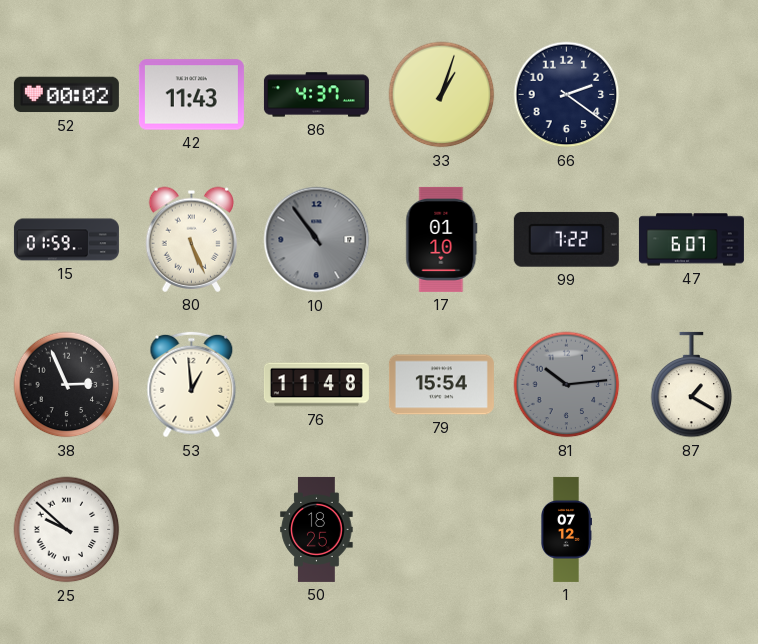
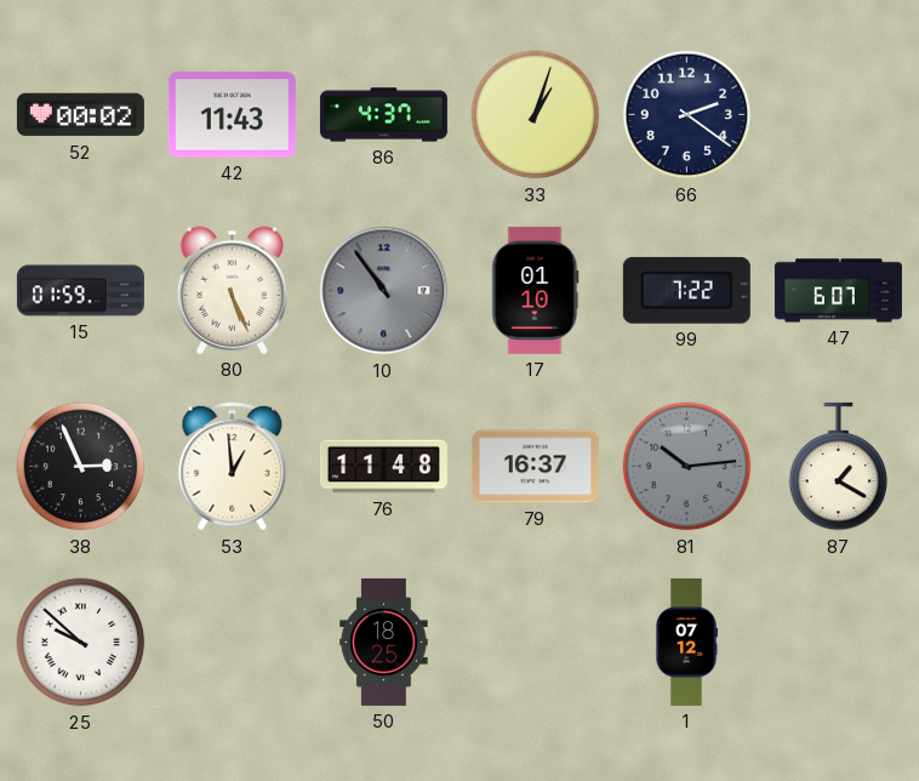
79: 15:54 -> 16:37 (535, 467)
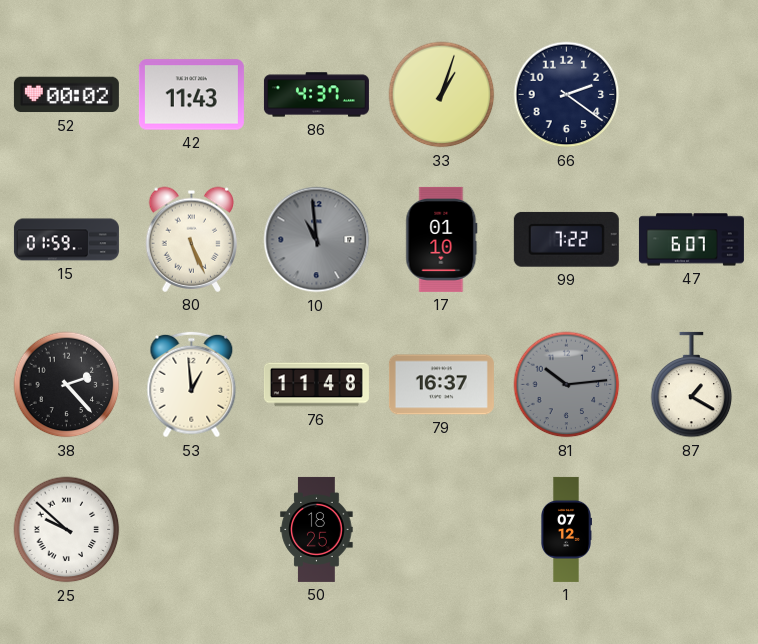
10: 10:54 -> 10:59 (317, 240)
38: 2:56 -> 2:23 (67, 385)
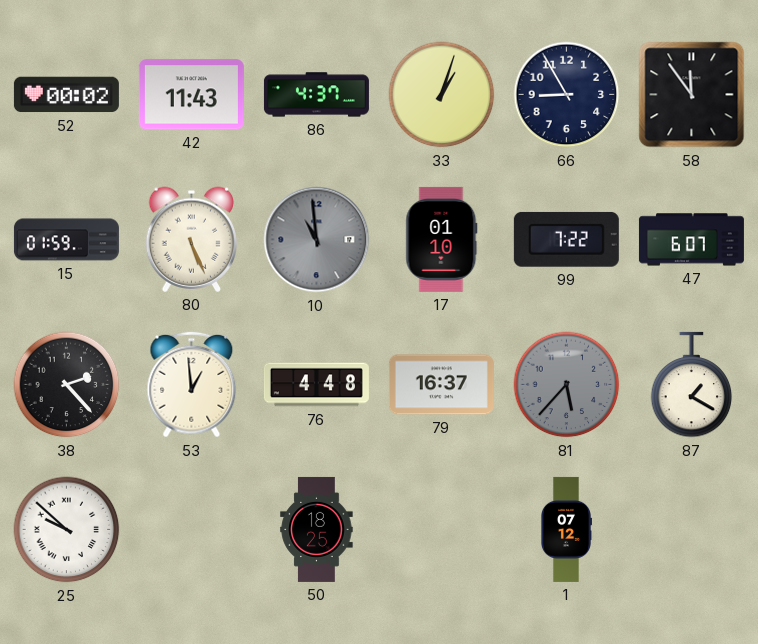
66: 2:21 -> 8:55 (567, 95)
58: none -> 11:54 (692, 95)
76: 11:48 -> 4:48 (316, 385)
81: 10:14 -> 5:37 (567, 385)
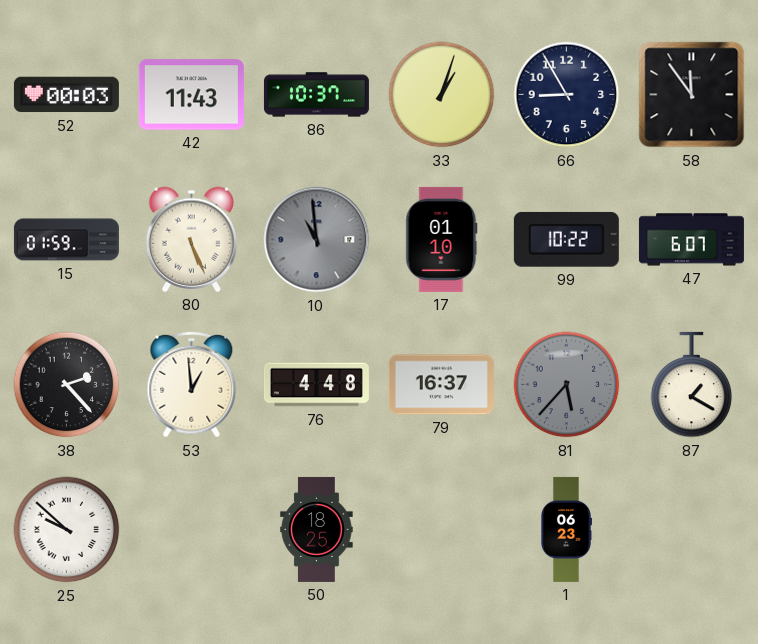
52: 00:02 -> 00:03 (66, 95)
86: 4:37 -> 10:37 (316, 95)
99: 7:22 -> 10:22 (566, 239)
1: 07:12 -> 06:23 (566, 529)
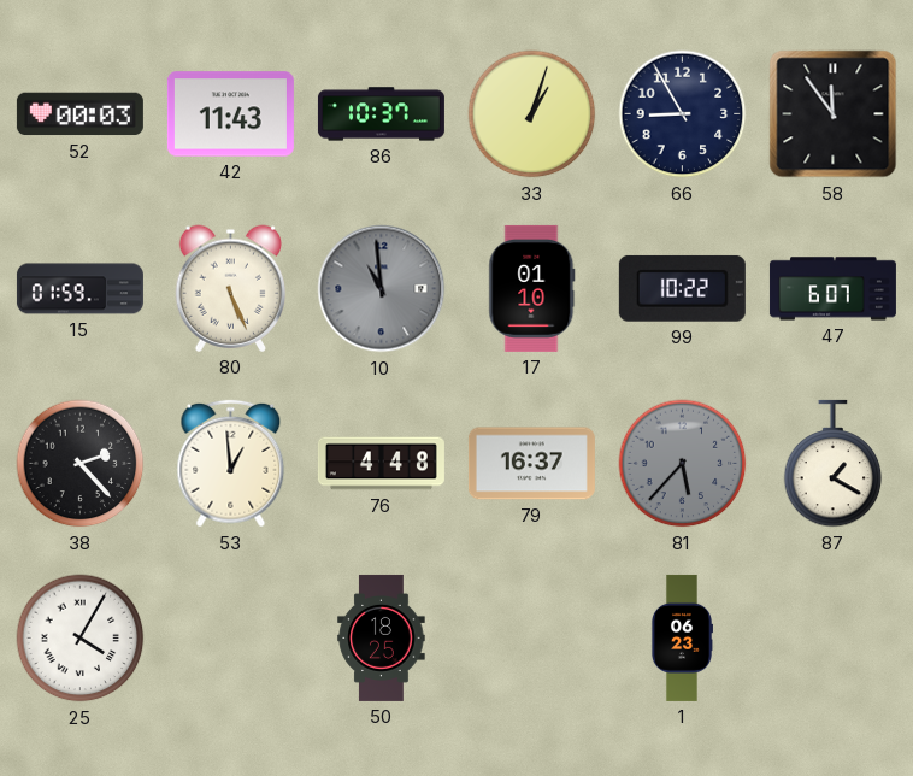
25: 9:52 -> 4:05 (81, 639)
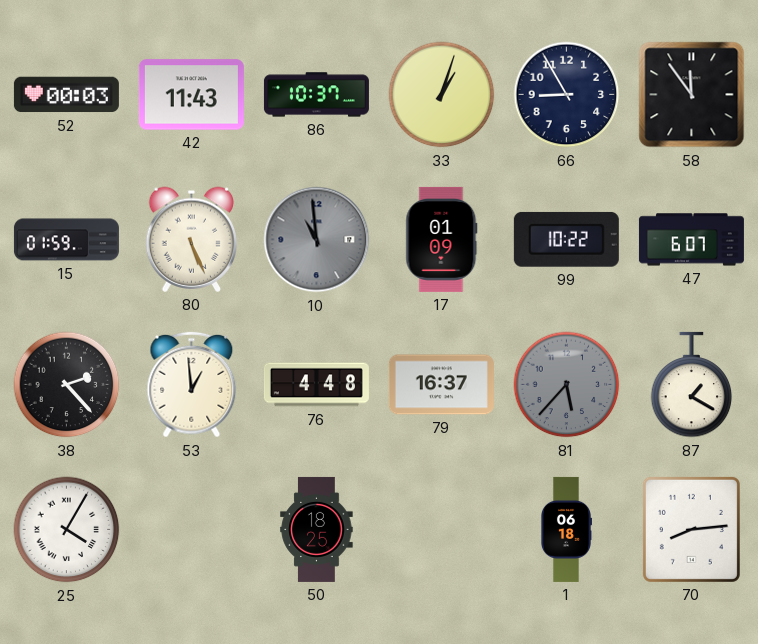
17: 01:10 -> 01:09 (442, 239)
1: 06:23 -> 06:18 (566, 529)
70: none -> 8:14 (691, 529)
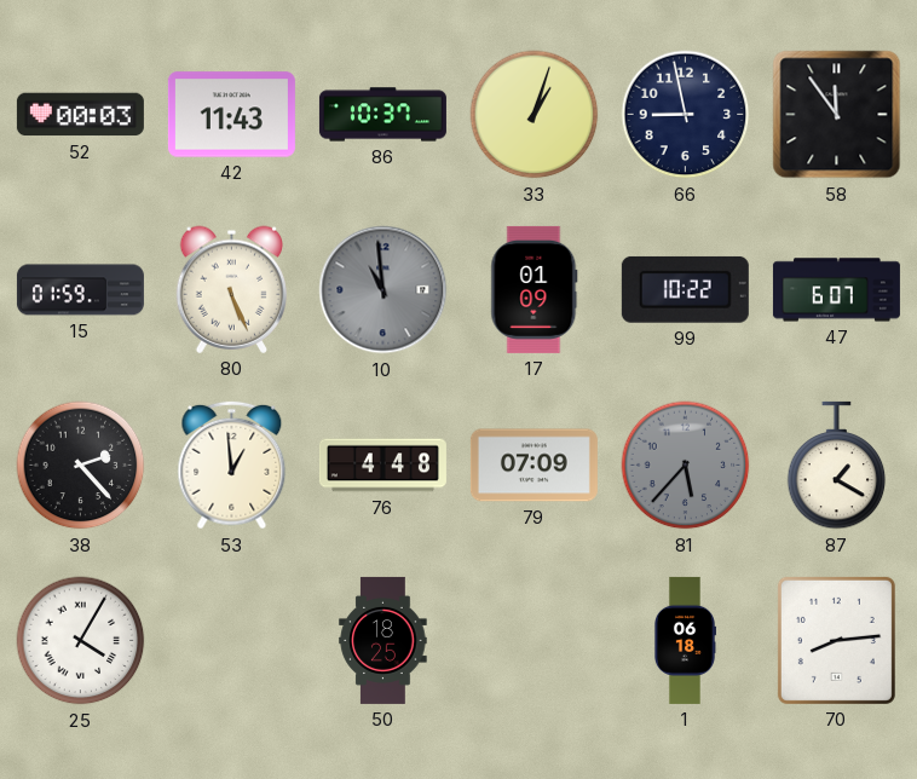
66: 8:55 -> 8:58 (686, 115)
79: 16:37 -> 07:09 (534, 466)
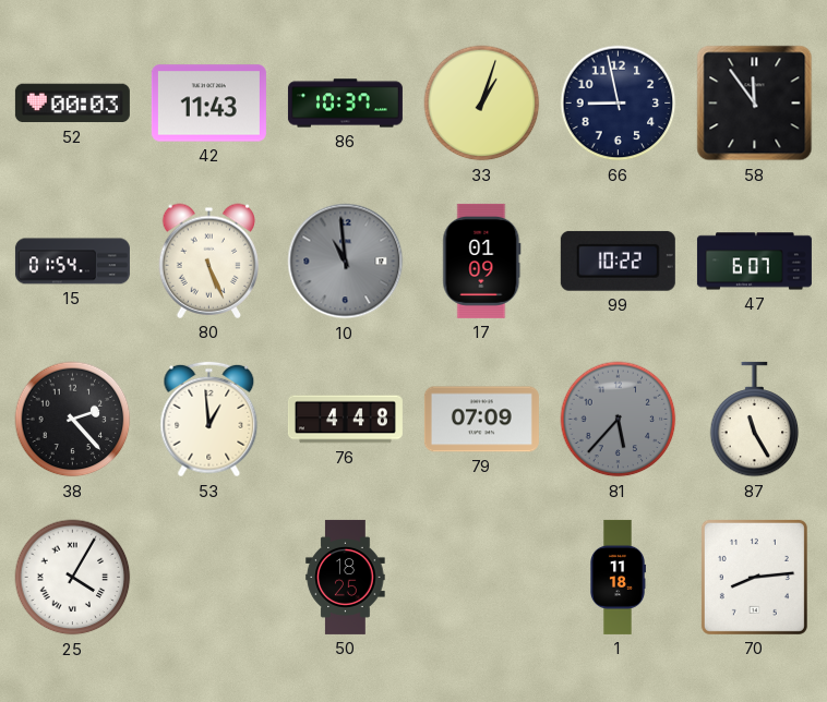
15: 01:59 -> 01:54 (72, 262)
87: 1:20 -> 11:25 (755, 420)
1: 06:18 -> 11:18 (618, 577)
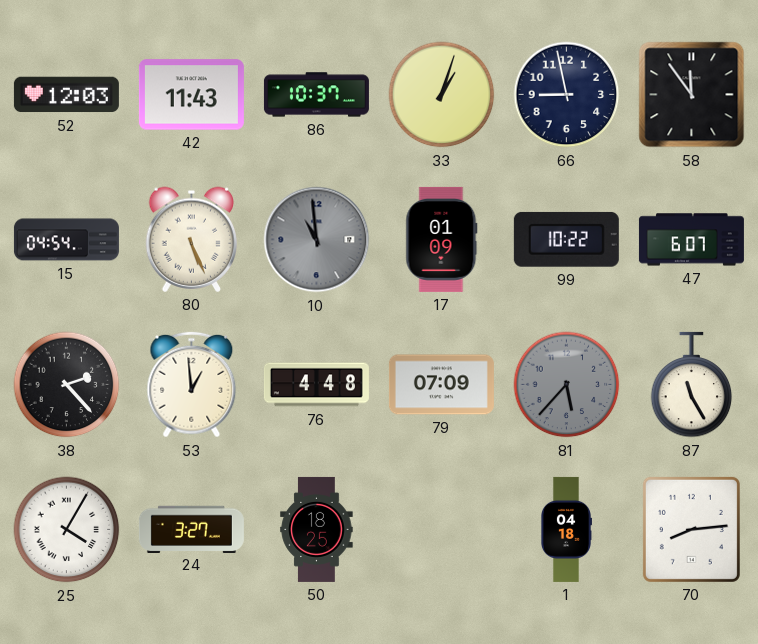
52: 00:03 -> 12:03 (66, 95)
15: 01:54 -> 04:54 (66, 240)
24: none -> 3:27 (191, 529)
1: 11:18 -> 04:18 (566, 529)
